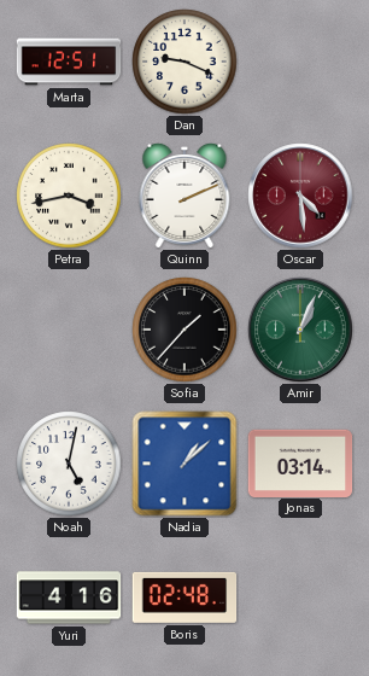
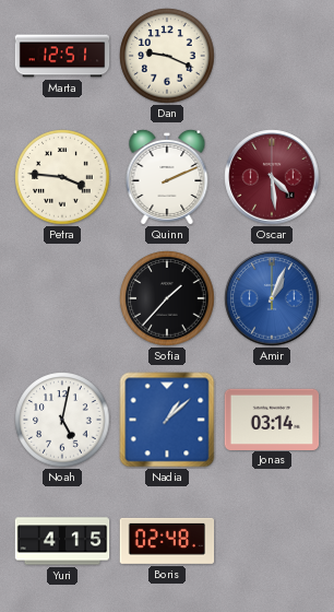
Petra: 3:43 -> 3:46 (62, 177)
Amir dial: green -> blue (272, 298)
Yuri: 4:16 -> 4:15 (62, 541)
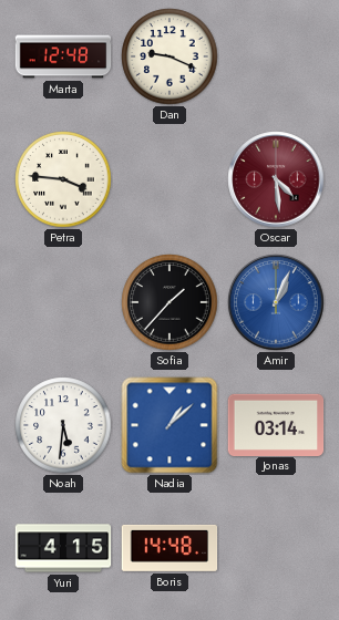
Marta: 12:51 -> 12:48 (63, 56)
Quinn: 2:11 -> none (167, 177)
Noah: 5:02 -> 5:31 (63, 425)
Boris: 02:48 -> 14:48 (169, 548)
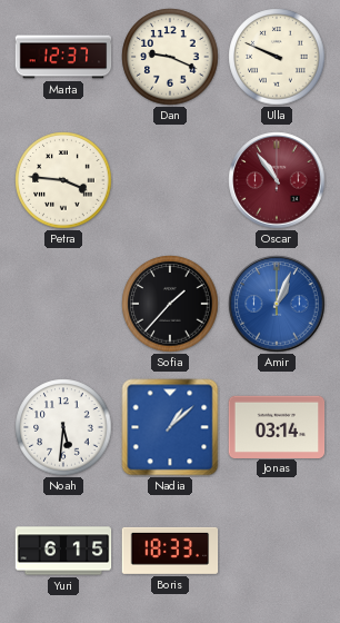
Marta: 12:48 -> 12:37 (63, 57)
Ulla: none -> 9:49 (277, 57)
Oscar: 4:29 -> 10:54 (277, 180)
Yuri: 4:15 -> 6:15 (63, 551)
Boris: 14:48 -> 18:33 (170, 551)
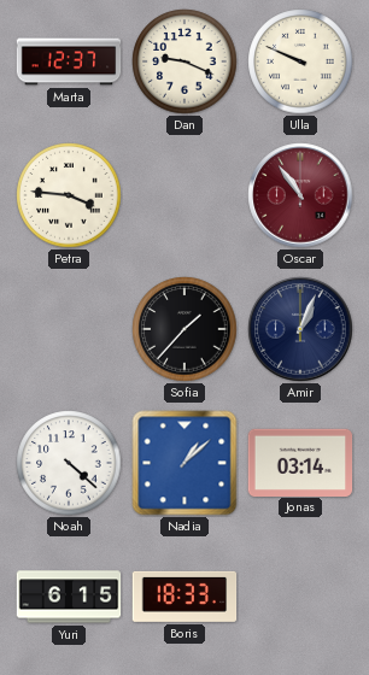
Amir dial: blue -> navy (300, 329)
Noah: 5:31 -> 4:22 (69, 463)
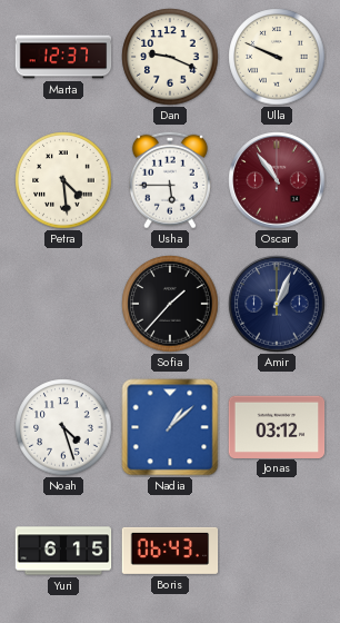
Petra: 3:46 -> 4:29 (63, 180)
Usha: none -> 5:45 (170, 180)
Noah: 4:22 -> 4:27 (63, 427)
Jonas: 03:14 -> 03:12 (277, 426)
Boris: 18:33 -> 06:43 (170, 551)
